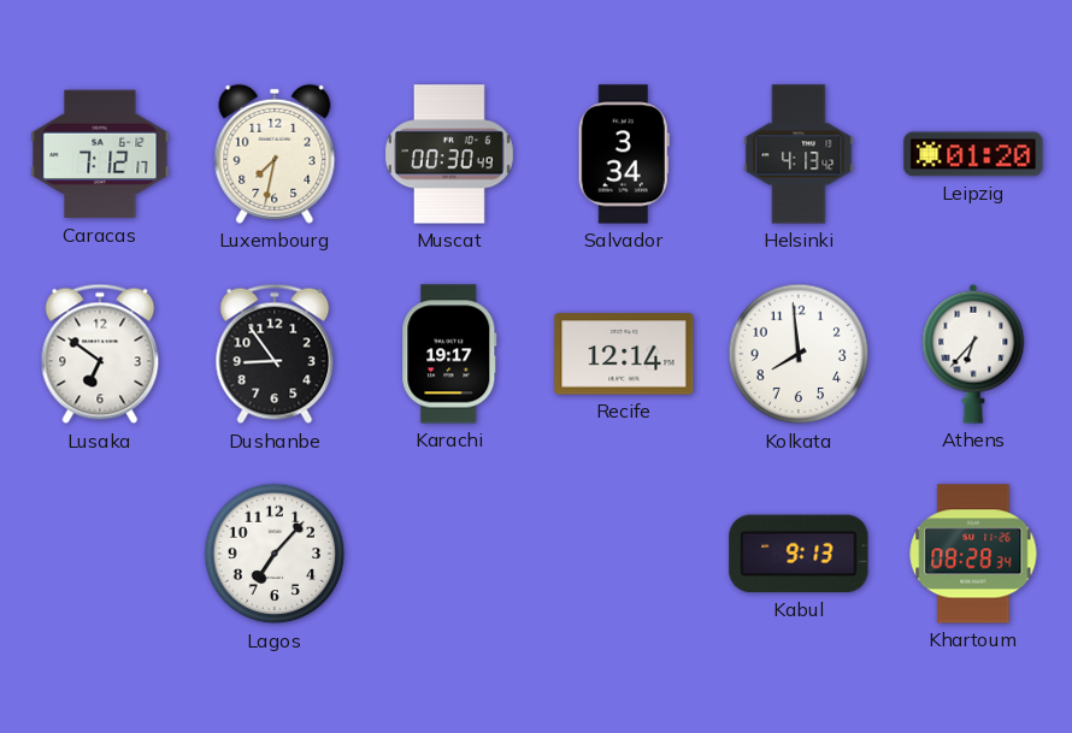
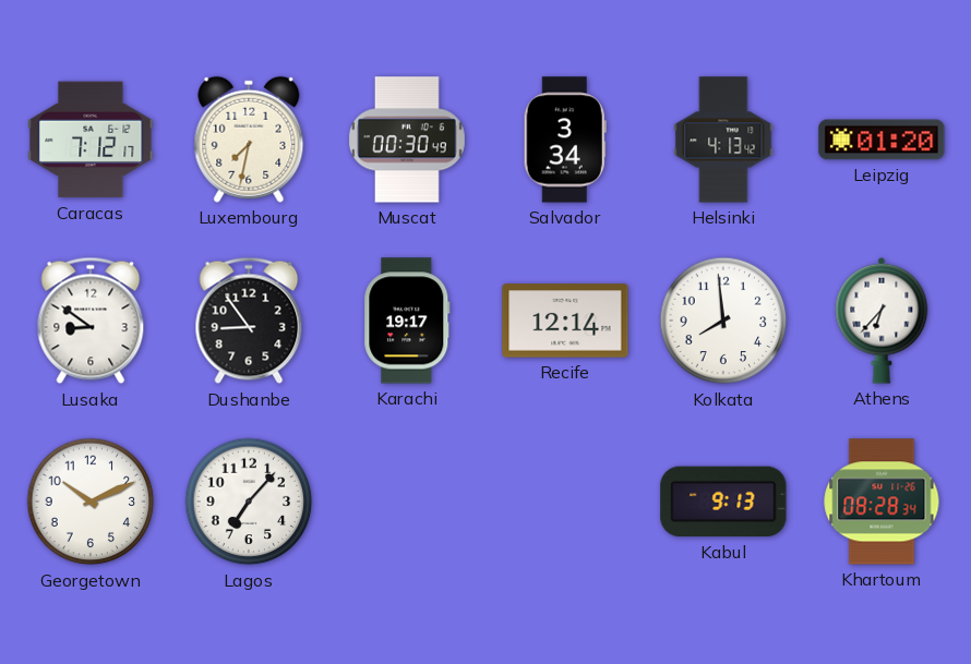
Lusaka: 6:51 -> 8:51 (91, 321)
Georgetown: none -> 10:11 (91, 502)
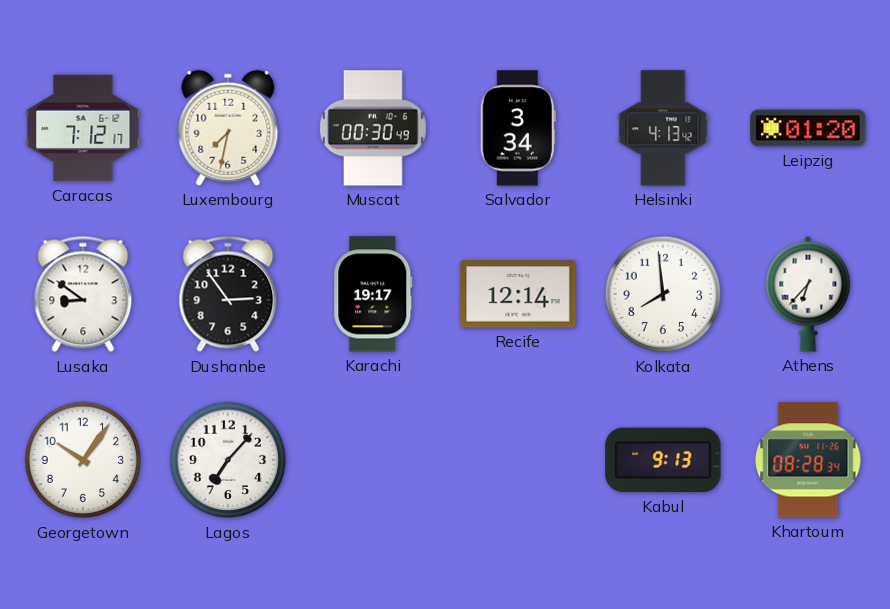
Dushanbe: 8:54 -> 2:54 (228, 294)
Georgetown: 10:11 -> 10:06 (83, 460)
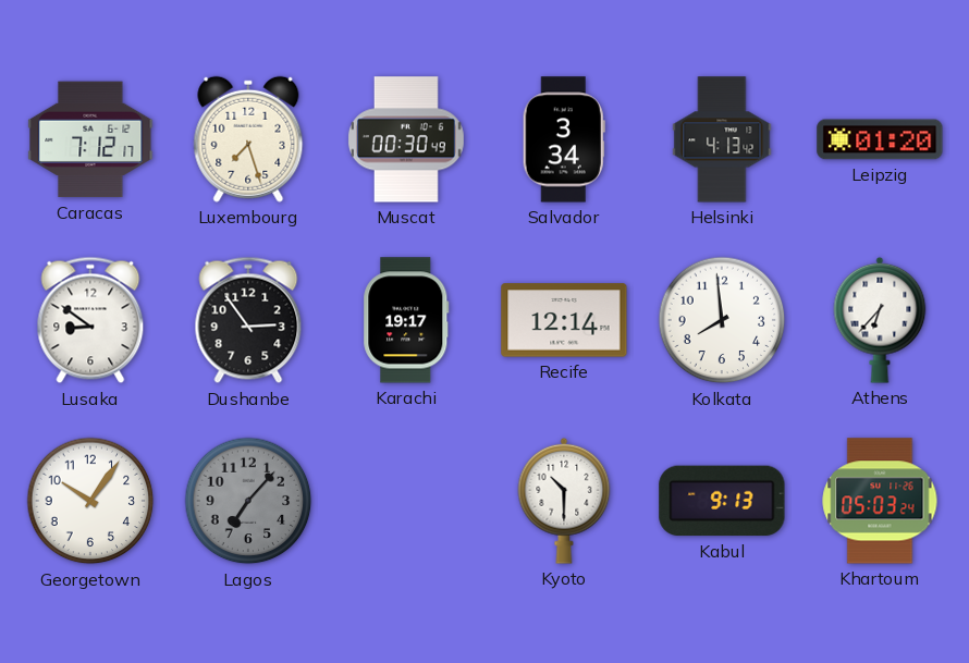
Luxembourg: 7:32 -> 7:27 (248, 139)
Lagos dial: white -> grey (248, 501)
Kyoto: none -> 10:30 (564, 501)
Khartoum: 08:28 -> 05:03 (880, 501)
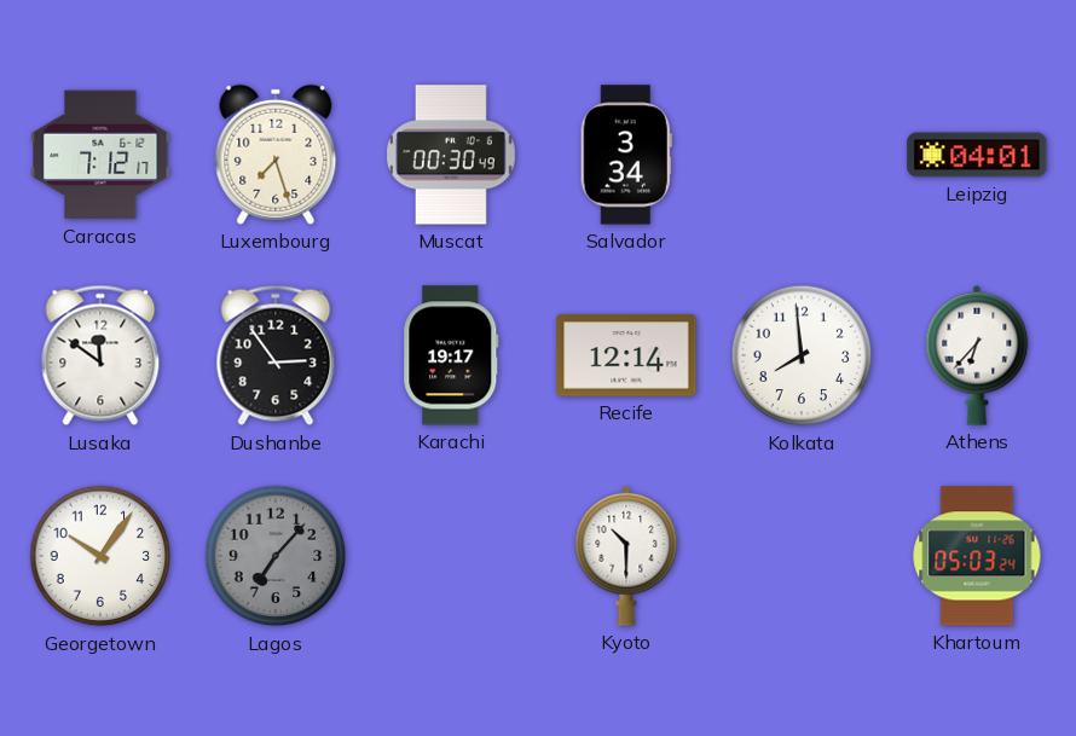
Helsinki: 4:13 -> none (722, 139)
Leipzig: 01:20 -> 04:01 (977, 155)
Lusaka: 8:51 -> 11:51 (100, 355)
Kabul: 9:13 -> none (722, 501)
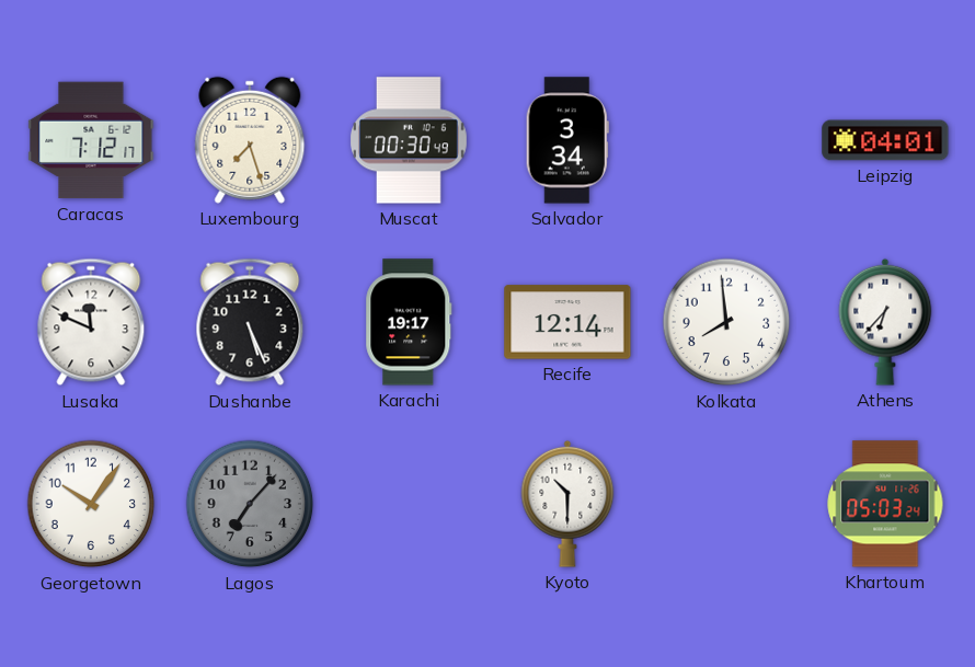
Lusaka: 11:51 -> 11:49 (91, 322)
Dushanbe: 2:54 -> 5:26 (250, 322)
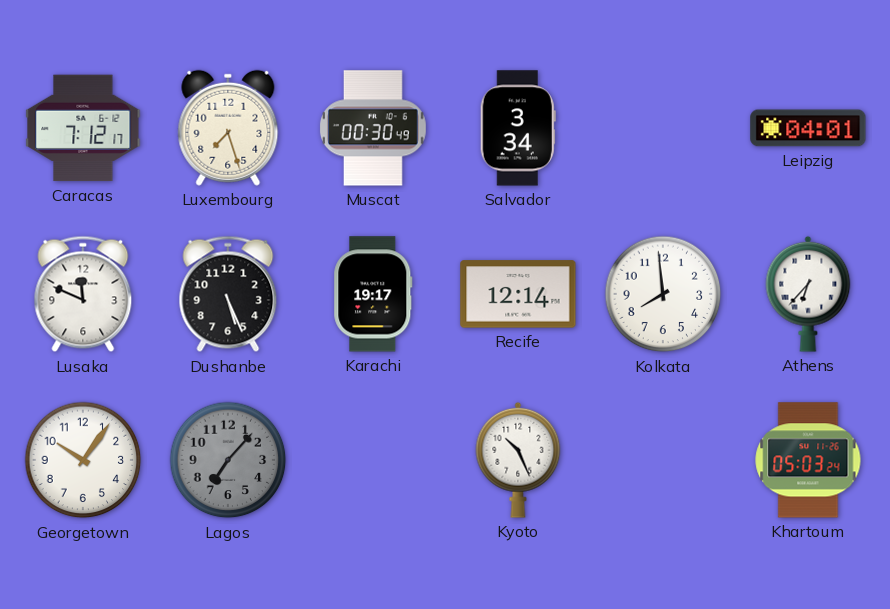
Kyoto: 10:30 -> 10:26 (518, 460)
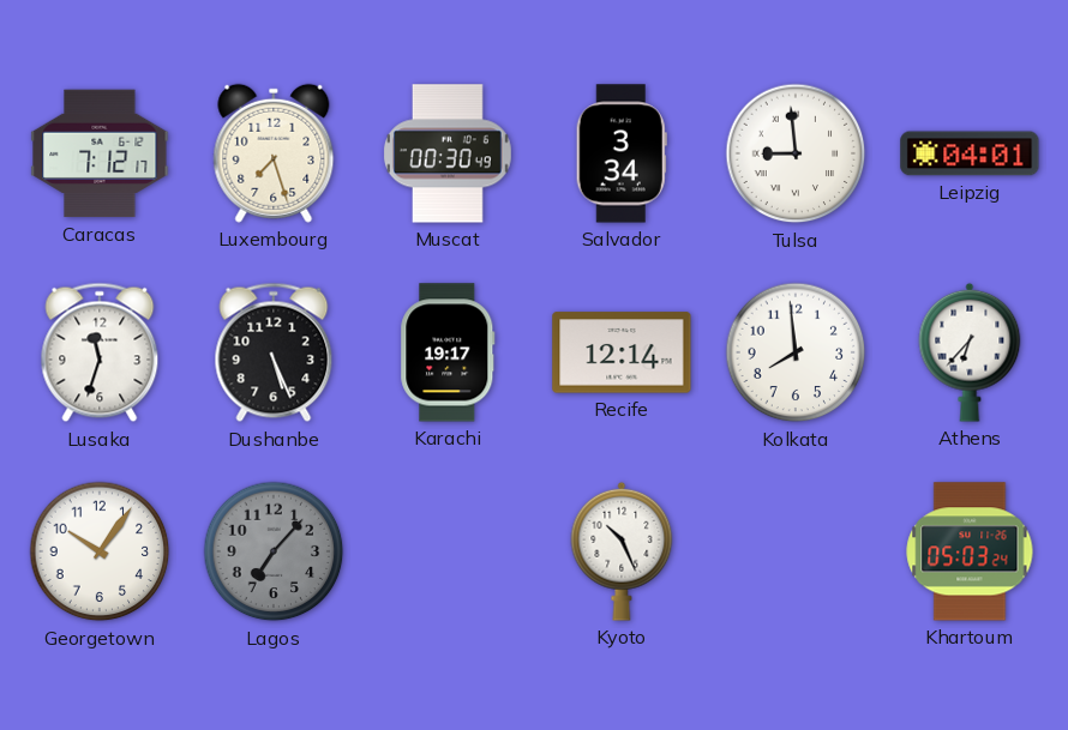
Tulsa: none -> 8:59 (796, 153)
Lusaka: 11:49 -> 11:33 (100, 352)
